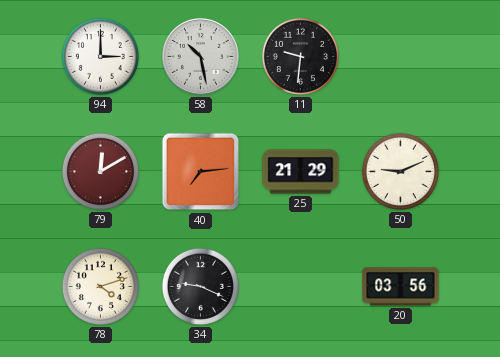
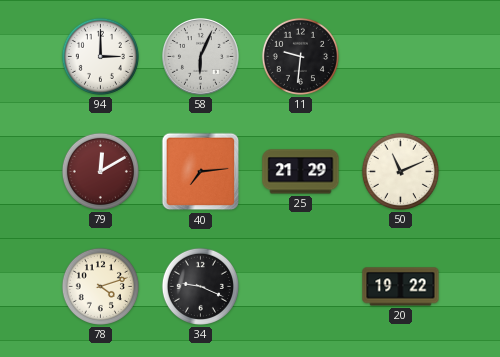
58: 10:28 -> 6:04 (201, 57)
50: 9:11 -> 11:11 (400, 171)
20: 03:56 -> 19:22 (401, 287)
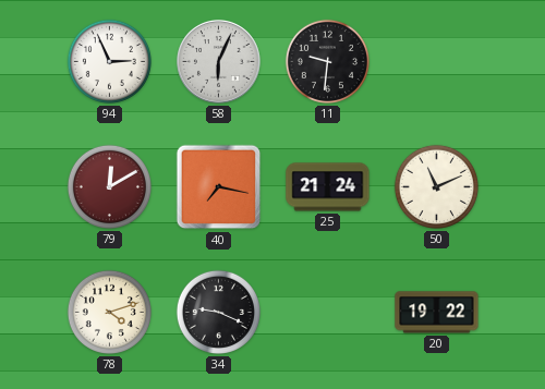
94: 3:00 -> 2:56 (109, 61)
40: 7:14 -> 7:17 (219, 187)
25: 21:29 -> 21:24 (328, 187)
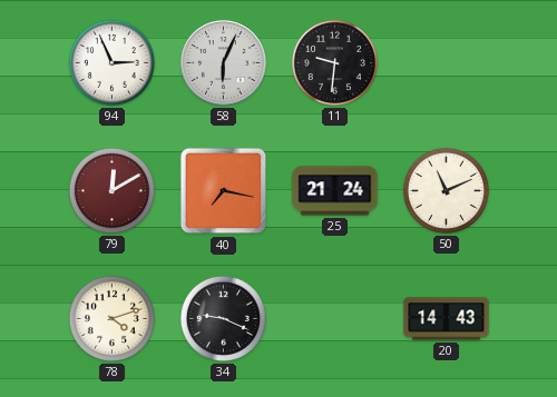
20: 19:22 -> 14:43 (447, 319)
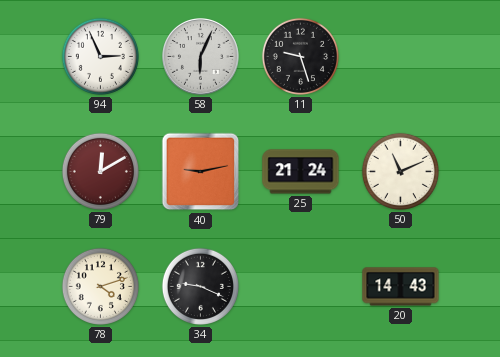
11: 9:31 -> 9:27 (300, 56)
40: 7:17 -> 9:13 (201, 172)
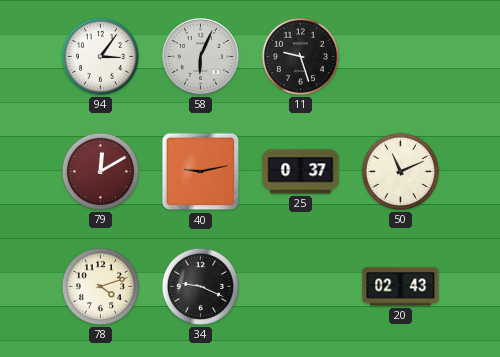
94: 2:56 -> 3:06 (100, 56)
25: 21:24 -> 0:37 (301, 172)
20: 14:43 -> 02:43 (401, 287)
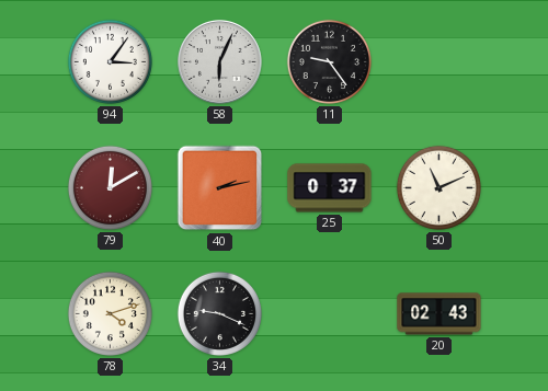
11: 9:27 -> 9:24 (329, 61)
40: 9:13 -> 2:13 (220, 188)
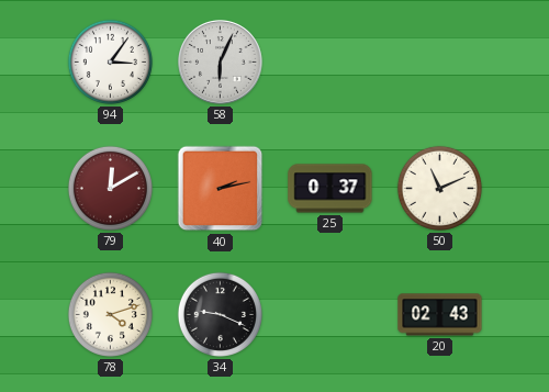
11: 9:24 -> none (329, 61)
